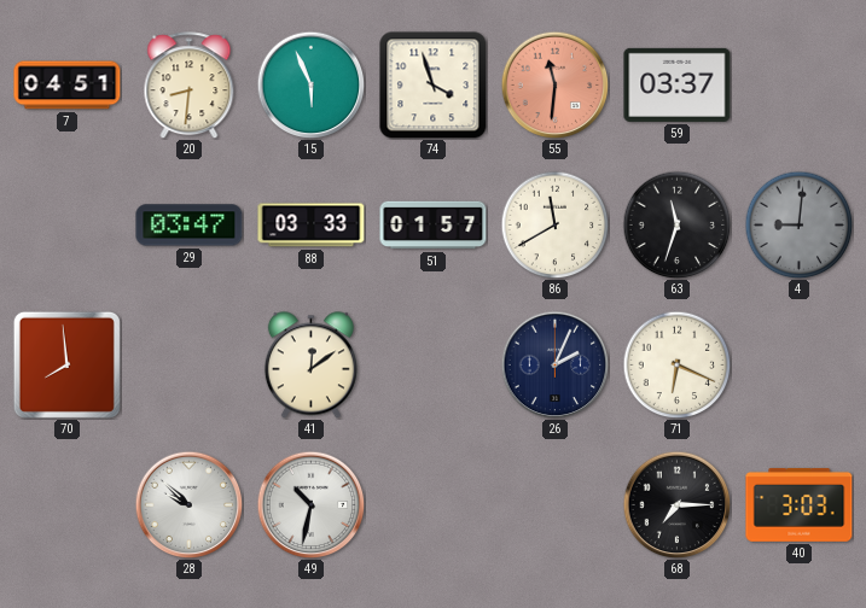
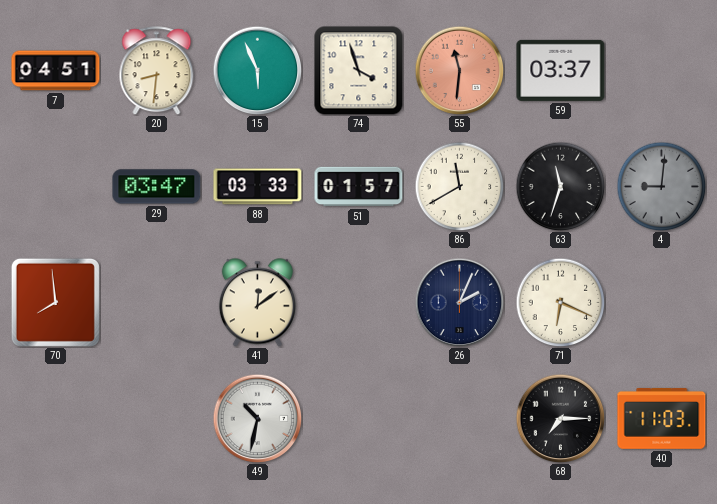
28: 9:52 -> none (188, 504)
40: 3:03 -> 11:03 (662, 418)
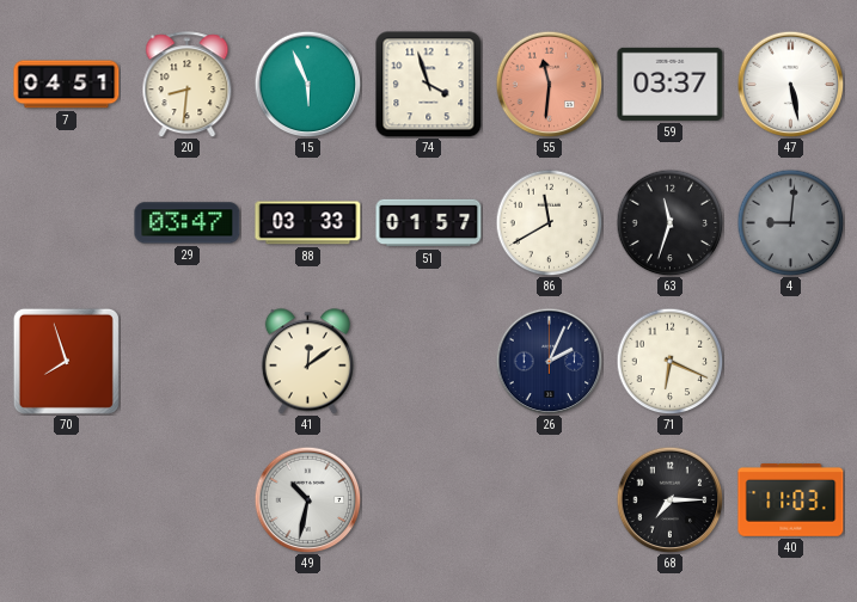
47: none -> 5:28 (790, 84)
70: 7:59 -> 7:57 (66, 361)
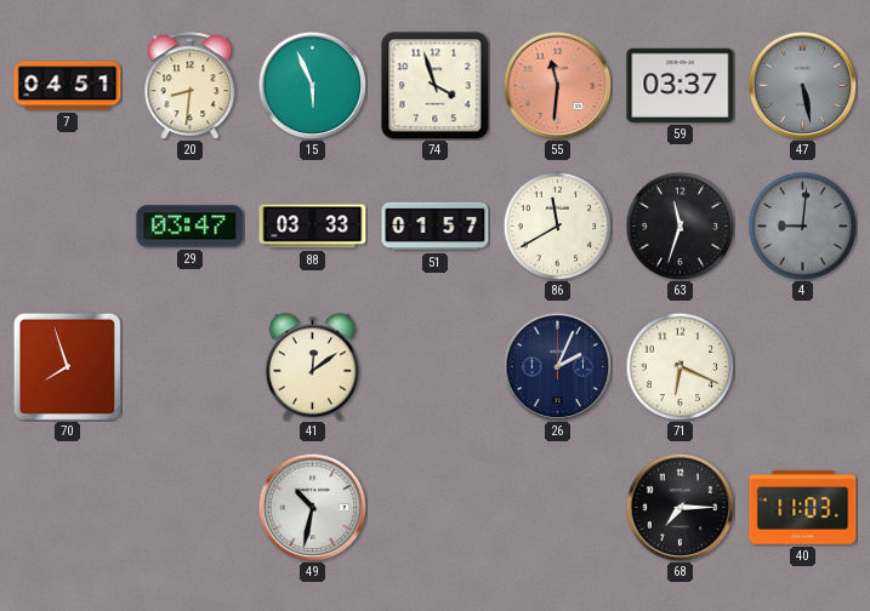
47 dial: white -> grey (802, 85)
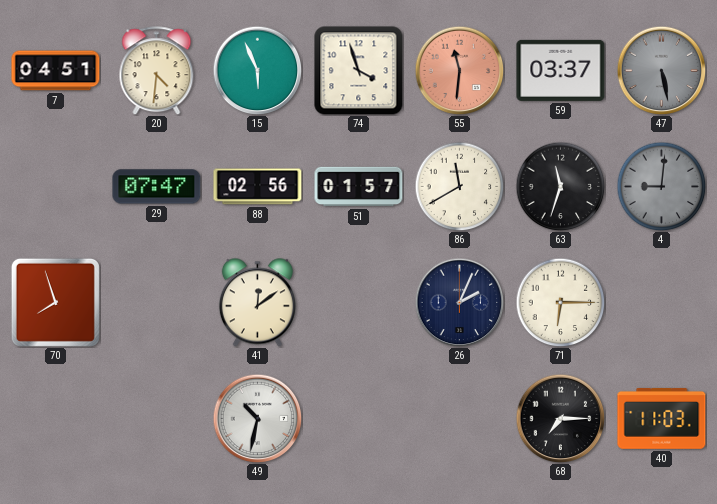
20: 8:31 -> 4:31 (157, 71)
29: 03:47 -> 07:47 (157, 187)
88: 03:33 -> 02:56 (258, 187)
71: 6:19 -> 6:15 (560, 302)
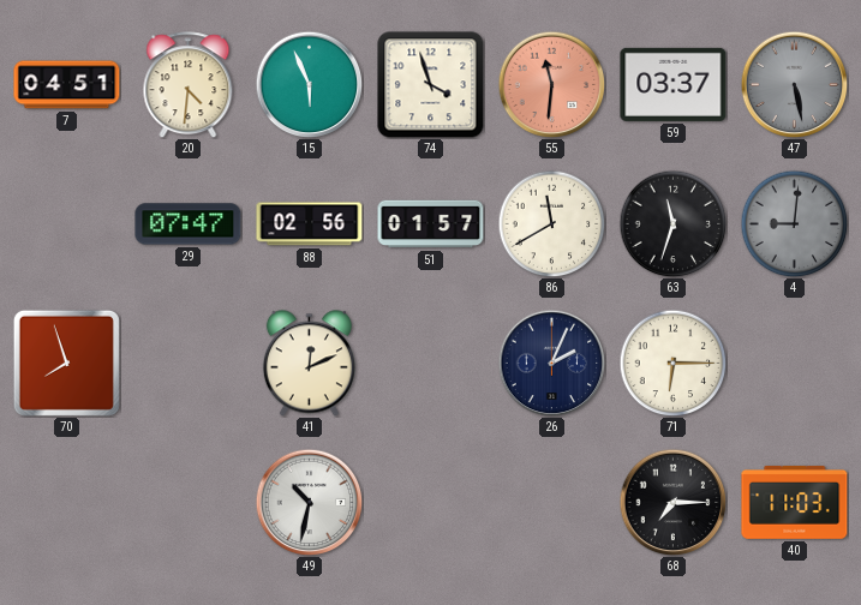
41: 12:09 -> 12:11 (309, 364)
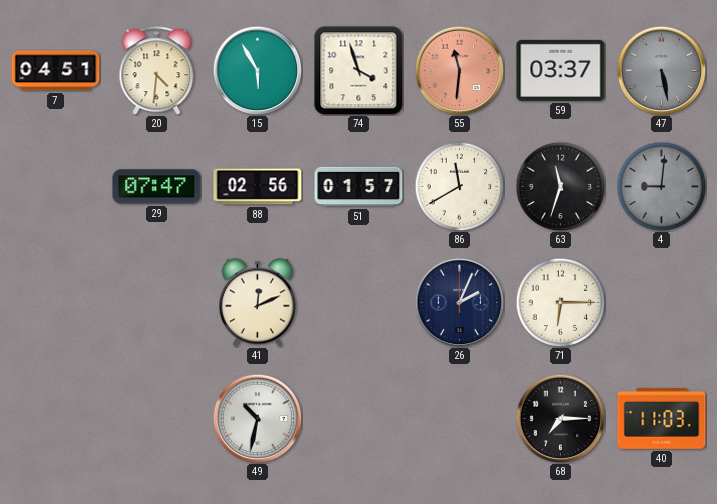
15: 5:56 -> 5:55 (257, 70)
70: 7:57 -> none (66, 363)
